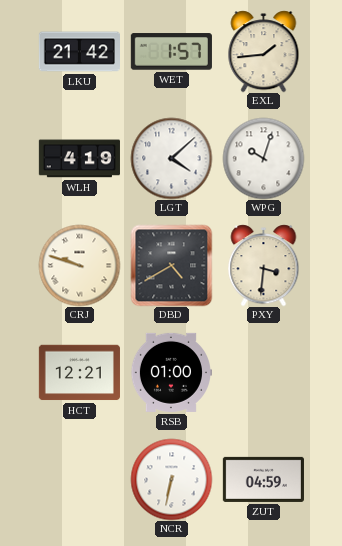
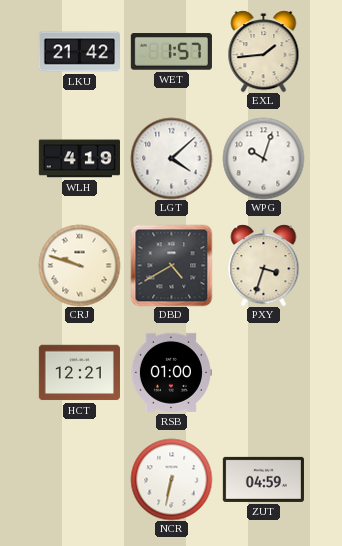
PXY: 3:31 -> 3:33 (264, 265)
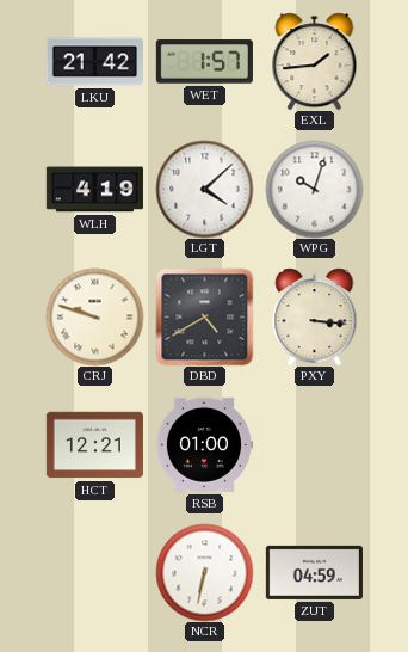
PXY: 3:33 -> 3:16 (315, 316)
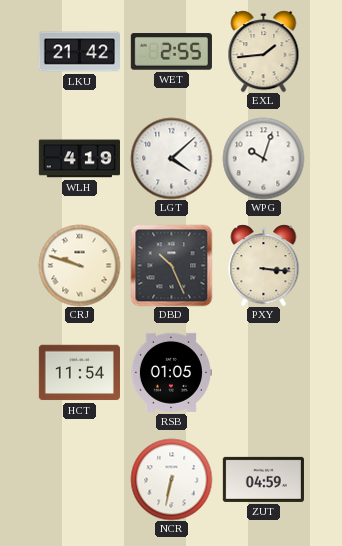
WET: 1:57 -> 2:55 (171, 52)
DBD: 4:40 -> 10:26 (171, 265)
HCT: 12:21 -> 11:54 (79, 373)
RSB: 01:00 -> 01:05 (171, 372)
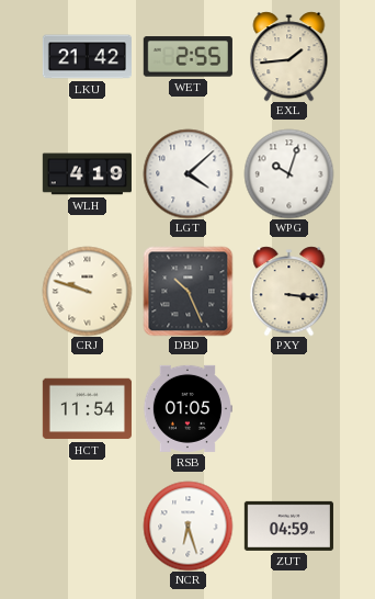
NCR: 6:32 -> 6:27 (187, 525)
